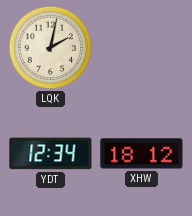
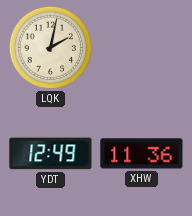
YDT: 12:34 -> 12:49 (51, 154)
XHW: 18:12 -> 11:36 (142, 154)
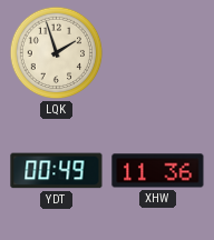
LQK: 2:02 -> 1:57 (57, 53)
YDT: 12:49 -> 00:49 (57, 171)
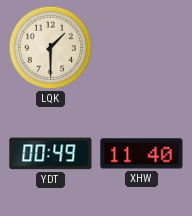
LQK: 1:57 -> 1:30 (51, 48)
XHW: 11:36 -> 11:40 (142, 154)
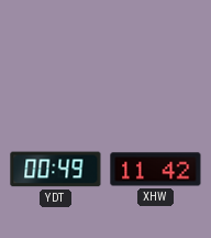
LQK: 1:30 -> none (51, 48)
XHW: 11:40 -> 11:42 (156, 170)
